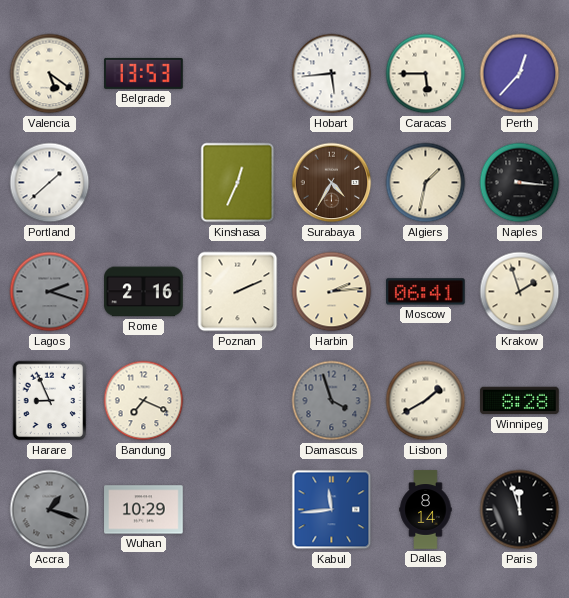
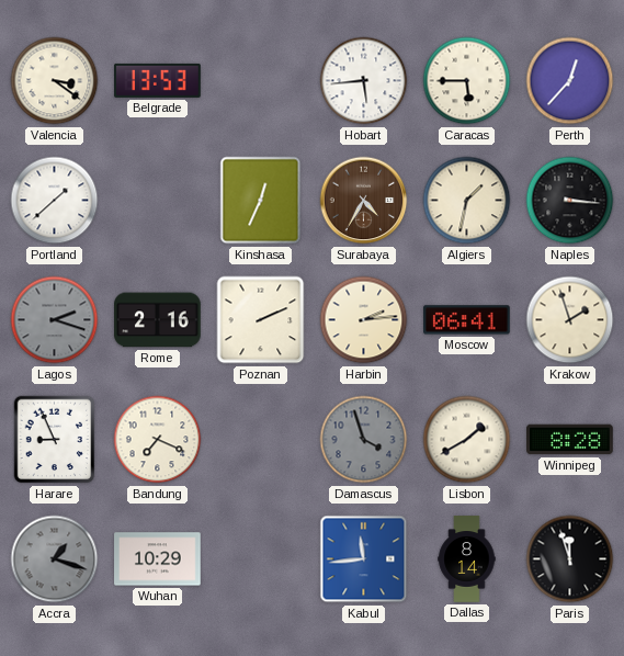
Valencia: 5:21 -> 3:21 (55, 81)
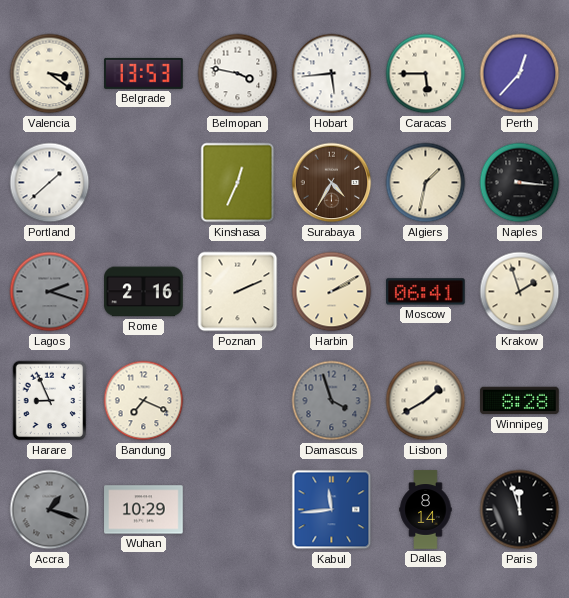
Belmopan: none -> 3:47 (238, 74)
Harbin: 2:14 -> 2:10 (332, 292)
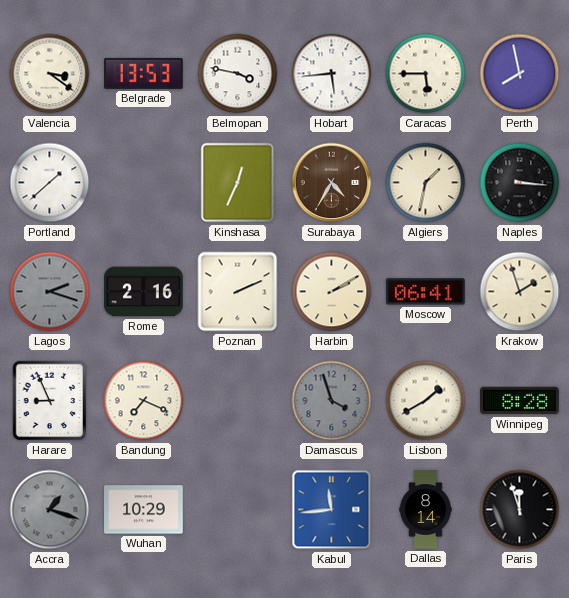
Perth: 12:37 -> 7:58 (520, 74)
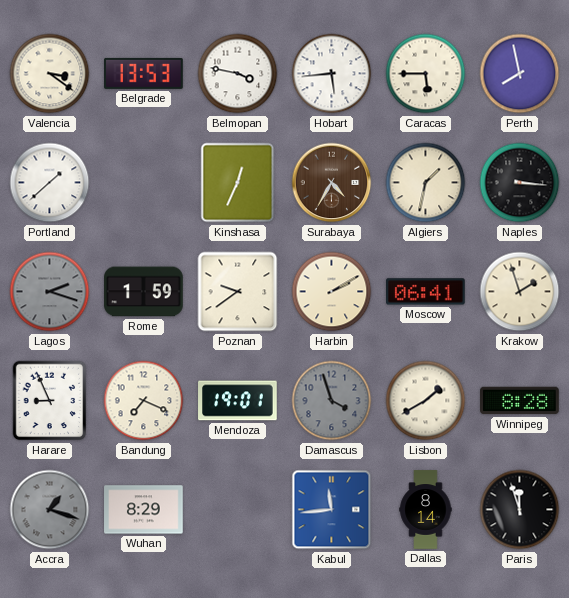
Rome: 2:16 -> 1:59 (144, 292)
Poznan: 2:11 -> 9:39 (238, 292)
Mendoza: none -> 19:01 (238, 401)
Wuhan: 10:29 -> 8:29 (144, 510)
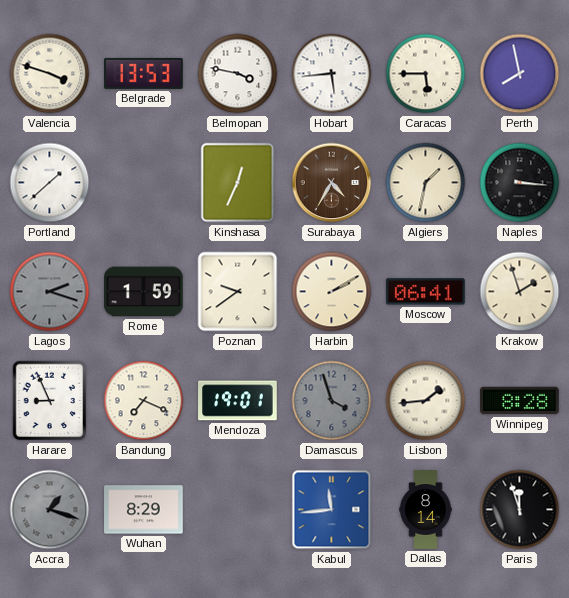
Valencia: 3:21 -> 3:48 (50, 74)
Lisbon: 1:40 -> 1:44 (426, 401)
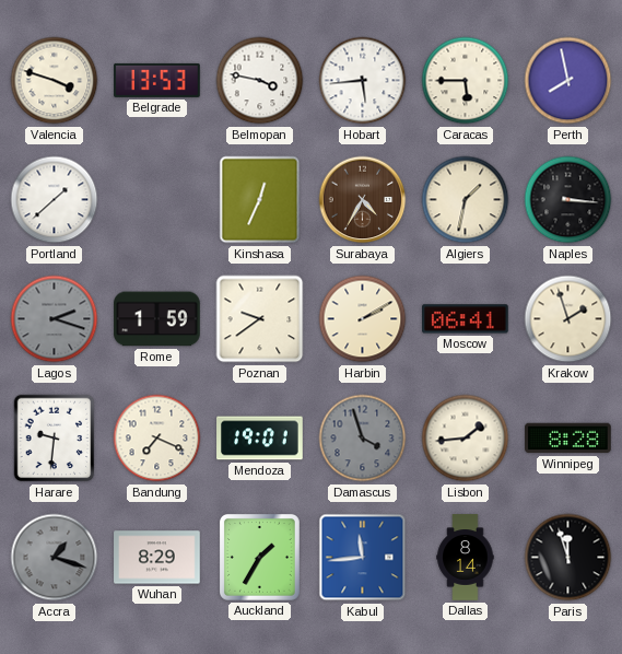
Harare: 8:56 -> 9:31 (55, 439)
Auckland: none -> 1:35 (259, 557)
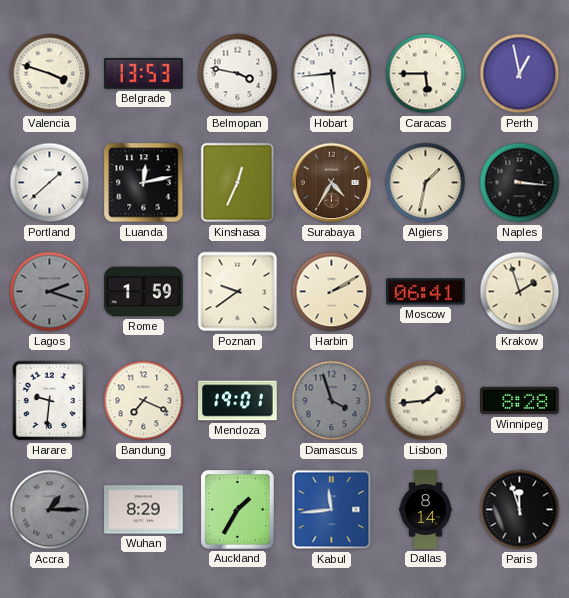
Perth: 7:58 -> 12:58 (520, 74)
Luanda: none -> 12:13 (144, 183)
Accra: 1:18 -> 1:15 (50, 510)
